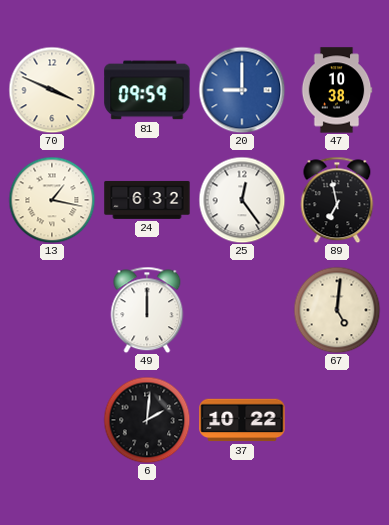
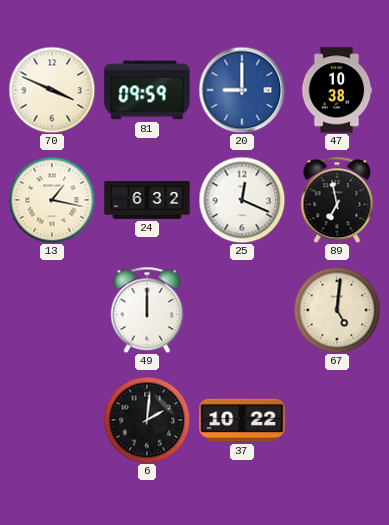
25: 12:24 -> 12:19 (242, 200)
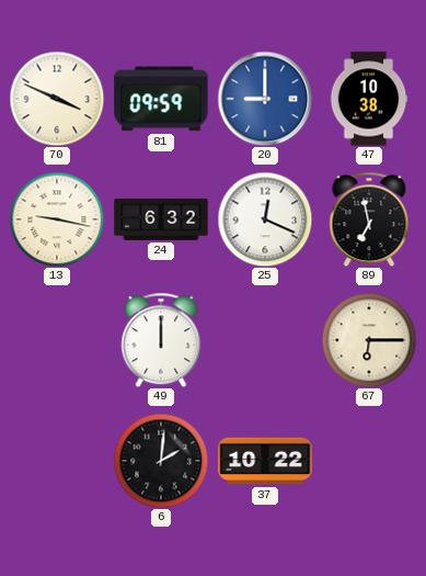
13: 1:17 -> 9:17 (57, 219)
67: 5:01 -> 6:15 (369, 340)
